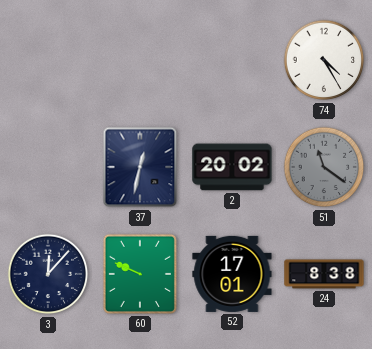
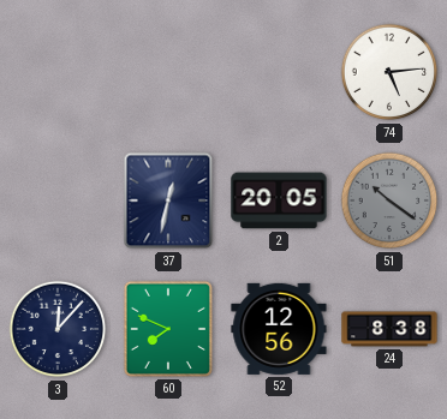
74: 4:25 -> 5:14 (389, 72)
2: 20:02 -> 20:05 (279, 200)
51: 11:21 -> 10:21 (389, 200)
60: 9:49 -> 7:49 (168, 329)
52: 17:01 -> 12:56 (279, 329)
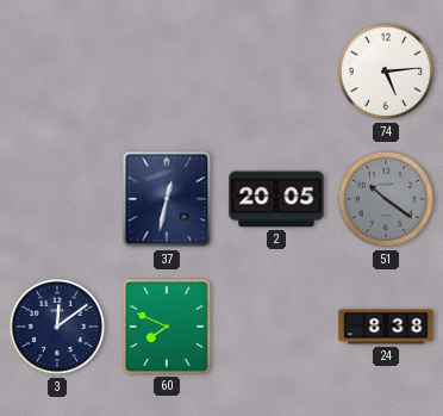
3: 12:07 -> 12:09 (57, 327)
52: 12:56 -> none (279, 329)
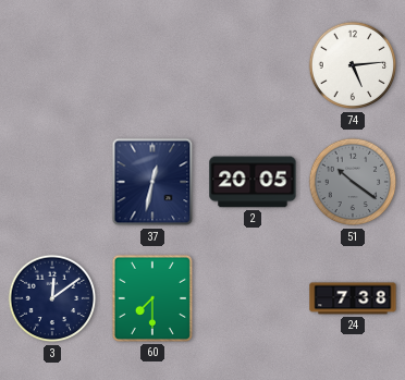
60: 7:49 -> 7:30 (152, 298)
24: 8:38 -> 7:38 (353, 298)
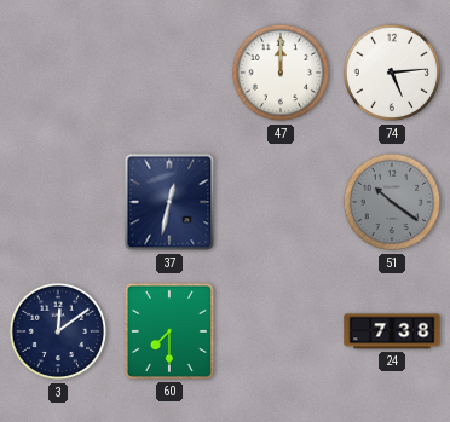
47: none -> 12:00 (281, 73)
2: 20:05 -> none (253, 182)
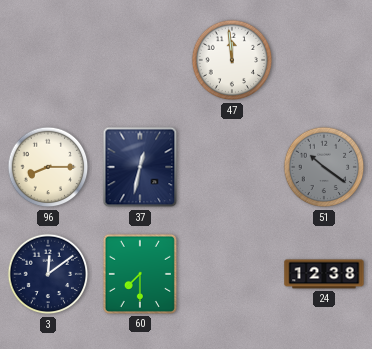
47: 12:00 -> 11:59 (232, 60)
74: 5:14 -> none (392, 73)
96: none -> 8:15 (48, 167)
24: 7:38 -> 12:38 (324, 274)
